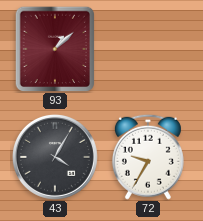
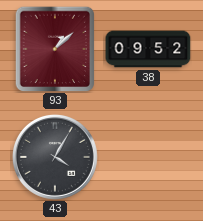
38: none -> 09:52 (148, 49)
72: 9:35 -> none (148, 157)
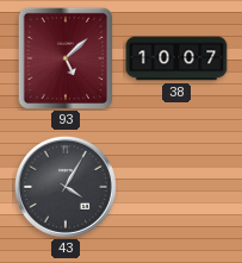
93: 1:08 -> 5:08 (64, 58)
38: 09:52 -> 10:07 (176, 58)
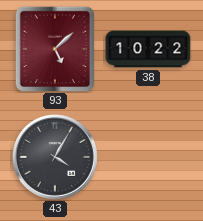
38: 10:07 -> 10:22 (148, 49)
